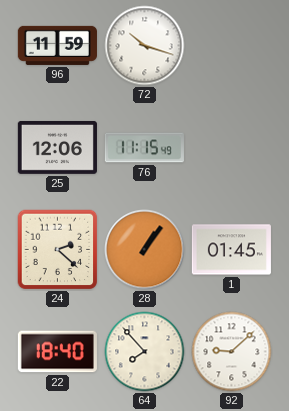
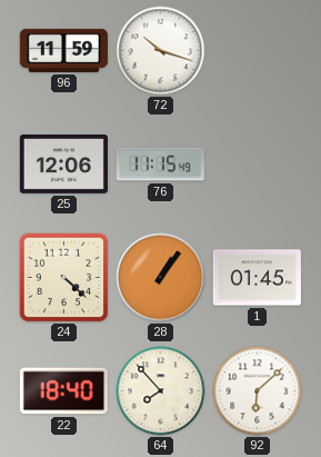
24: 2:22 -> 4:22 (64, 278)
92: 9:08 -> 6:08 (258, 391)
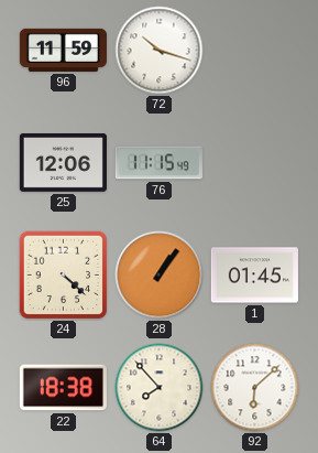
22: 18:40 -> 18:38 (63, 388)
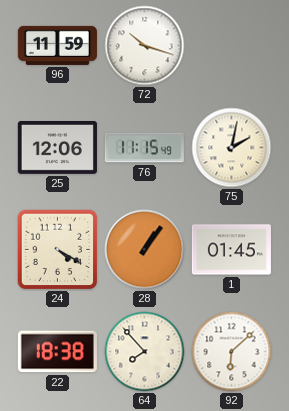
75: none -> 2:02 (232, 148)
24: 4:22 -> 4:20 (58, 250)
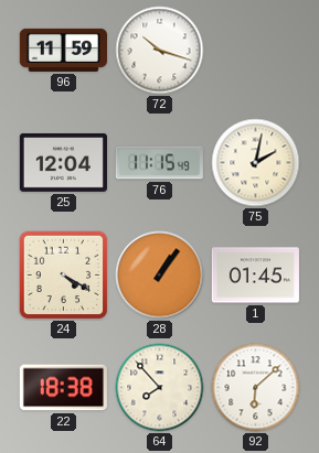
25: 12:06 -> 12:04 (63, 162)
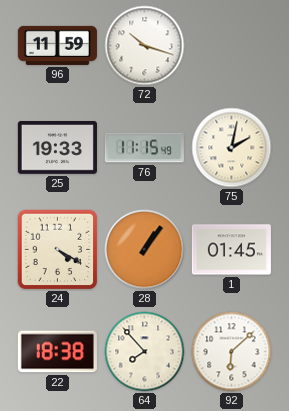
25: 12:04 -> 19:33 (57, 147)
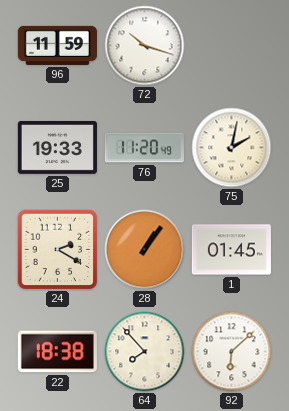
76: 11:15 -> 11:20 (144, 148)
24: 4:20 -> 2:20 (58, 250)
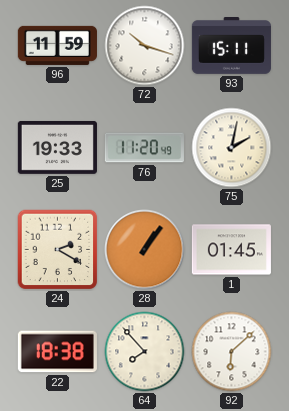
93: none -> 15:11 (231, 46)
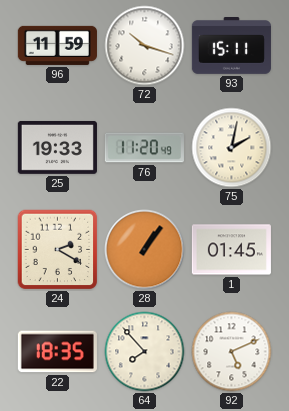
22: 18:38 -> 18:35 (57, 352)
92: 6:08 -> 5:11 (232, 352)
